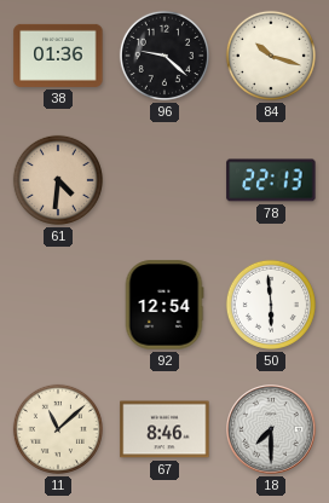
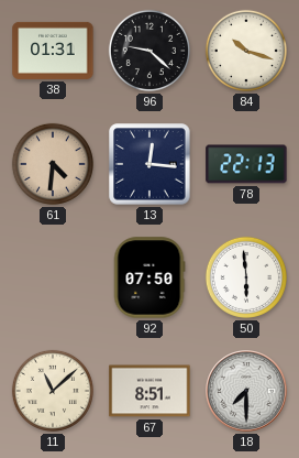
38: 01:36 -> 01:31 (53, 51)
13: none -> 12:16 (149, 164)
92: 12:54 -> 07:50 (149, 277)
67: 8:46 -> 8:51 (149, 391)
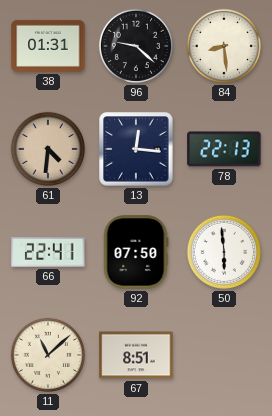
84: 10:18 -> 8:29 (224, 46)
66: none -> 22:41 (48, 252)
18: 7:30 -> none (246, 391)
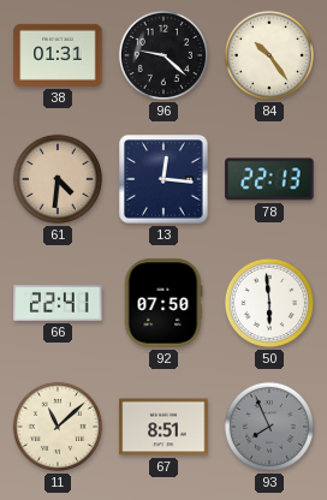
84: 8:29 -> 10:24 (269, 55)
93: none -> 7:56 (269, 427)
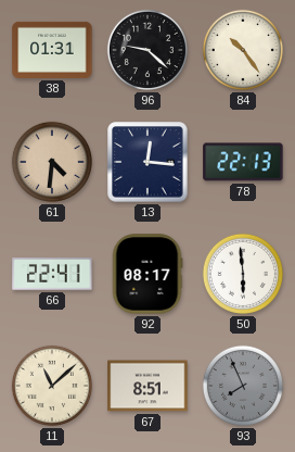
92: 07:50 -> 08:17 (147, 274)
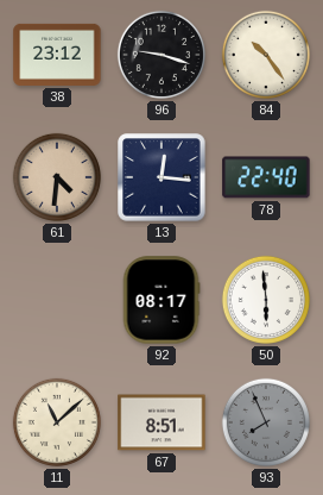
38: 01:31 -> 23:12 (57, 55)
96: 9:22 -> 9:18 (161, 55)
78: 22:13 -> 22:40 (266, 177)
66: 22:41 -> none (52, 274)
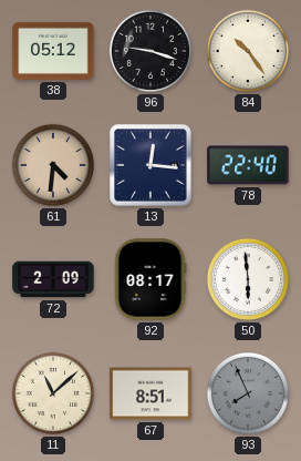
38: 23:12 -> 05:12 (53, 51)
72: none -> 2:09 (53, 279)
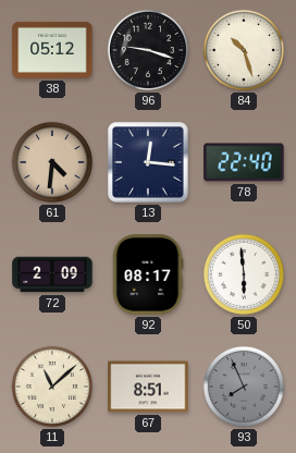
84: 10:24 -> 10:27 (244, 50)
